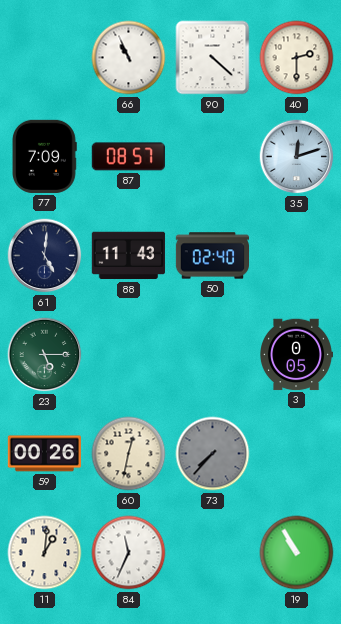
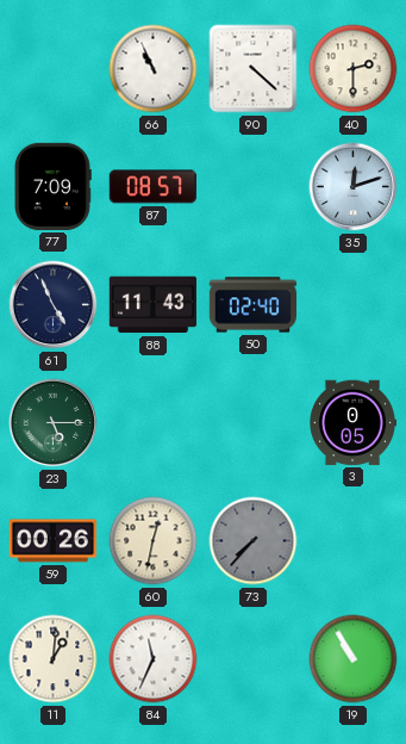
61: 5:01 -> 4:56 (54, 305)
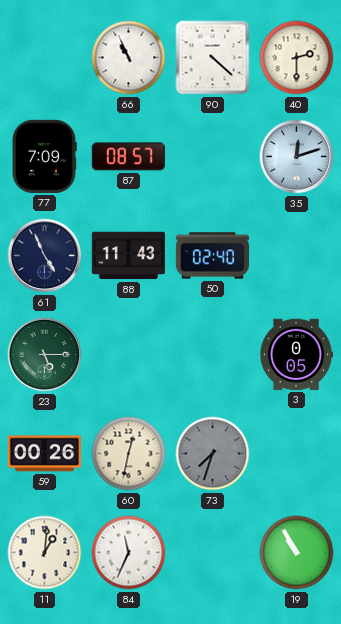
73: 7:37 -> 7:33 (213, 454)
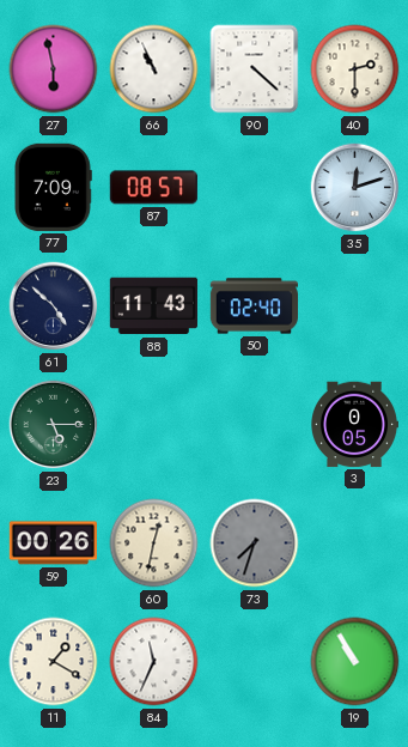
27: none -> 5:58 (54, 69)
61: 4:56 -> 4:52 (54, 306)
11: 1:01 -> 1:20 (54, 662)
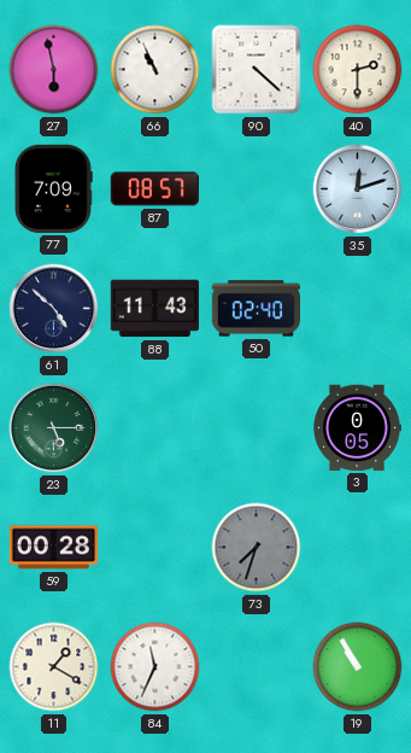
59: 00:26 -> 00:28 (53, 548)
60: 12:32 -> none (154, 543)
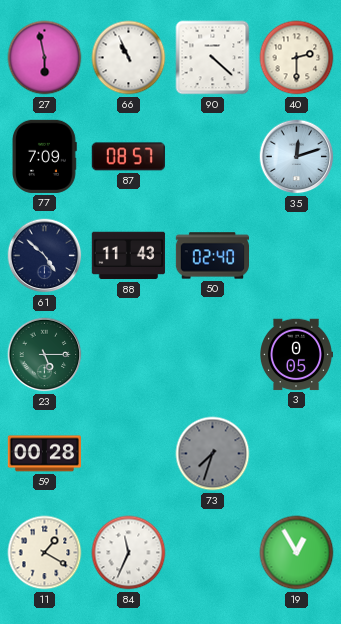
19: 10:55 -> 12:55 (297, 553)
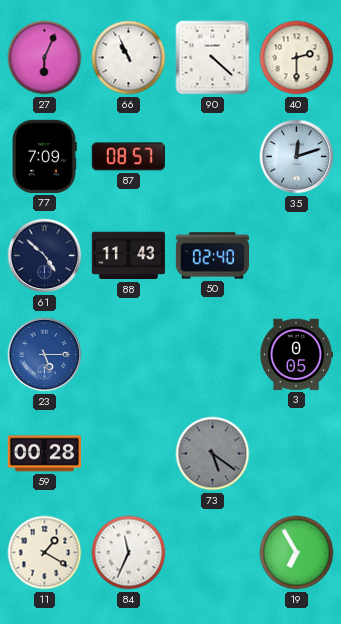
27: 5:58 -> 6:04 (45, 58)
23 dial: green -> blue (45, 355)
73: 7:33 -> 5:21 (213, 454)
19: 12:55 -> 6:55 (297, 553)
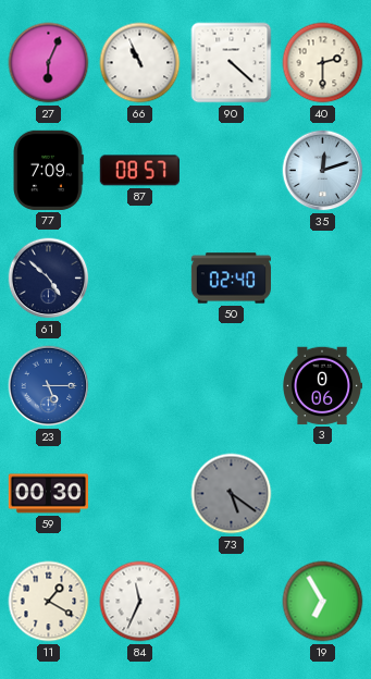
88: 11:43 -> none (128, 256)
3: 0:05 -> 0:06 (322, 386)
59: 00:28 -> 00:30 (48, 494)
